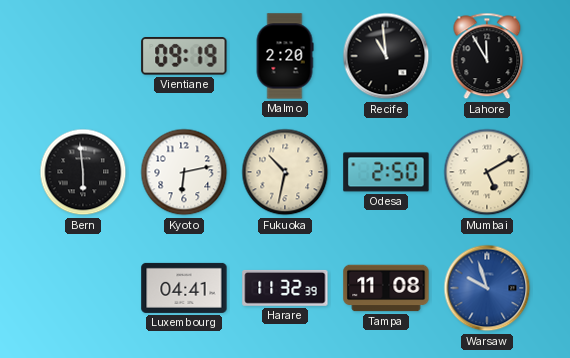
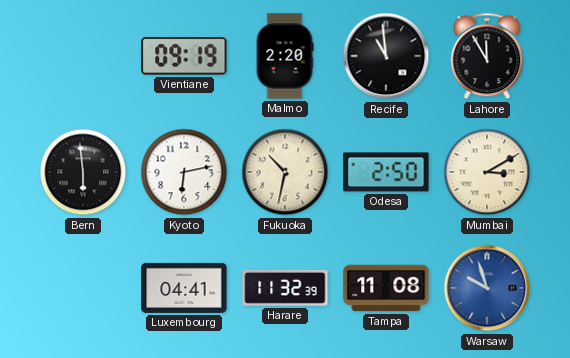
Mumbai: 5:10 -> 3:10 (487, 172)
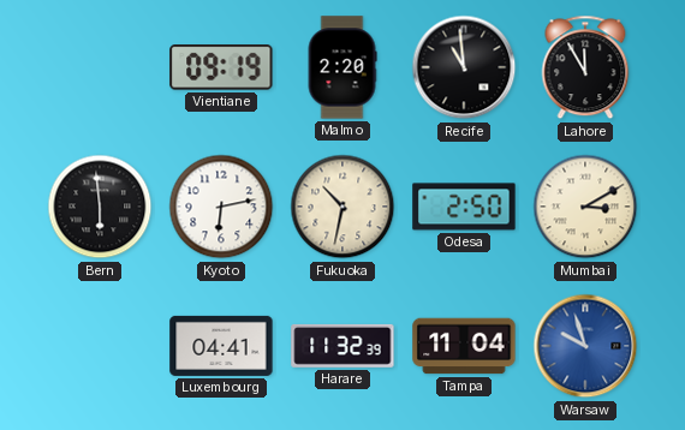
Tampa: 11:08 -> 11:04 (464, 346)
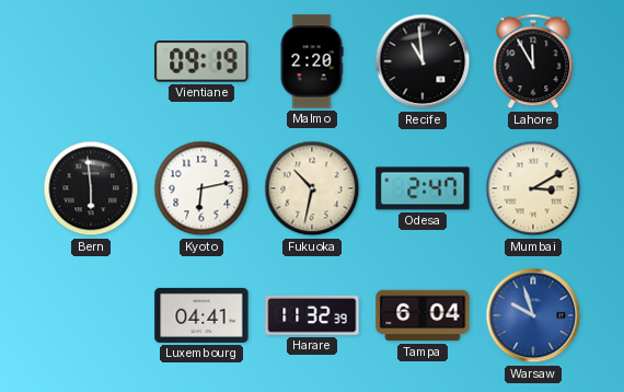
Odesa: 2:50 -> 2:47 (423, 188)
Tampa: 11:04 -> 6:04 (423, 315)
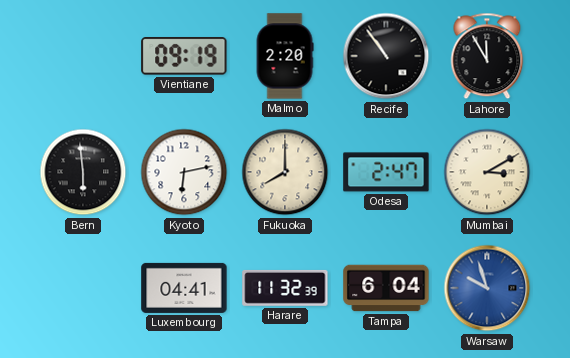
Recife: 10:59 -> 10:54 (386, 56)
Fukuoka: 10:32 -> 8:00 (285, 172)
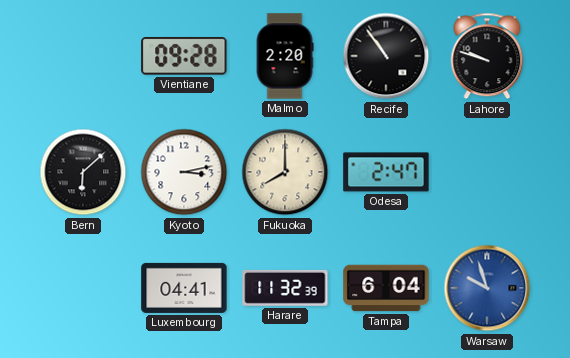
Vientiane: 09:19 -> 09:28 (184, 56)
Lahore: 11:55 -> 9:48 (487, 56)
Bern: 5:59 -> 6:08 (83, 172)
Kyoto: 6:13 -> 3:13 (184, 172)
Mumbai: 3:10 -> none (487, 172)
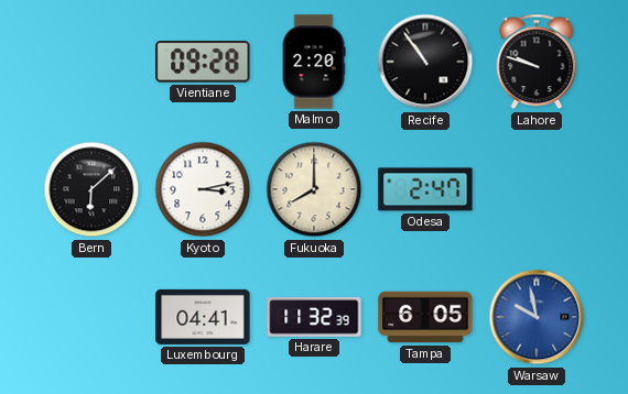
Tampa: 6:04 -> 6:05 (425, 317)
Warsaw: 9:57 -> 9:58 (537, 317)
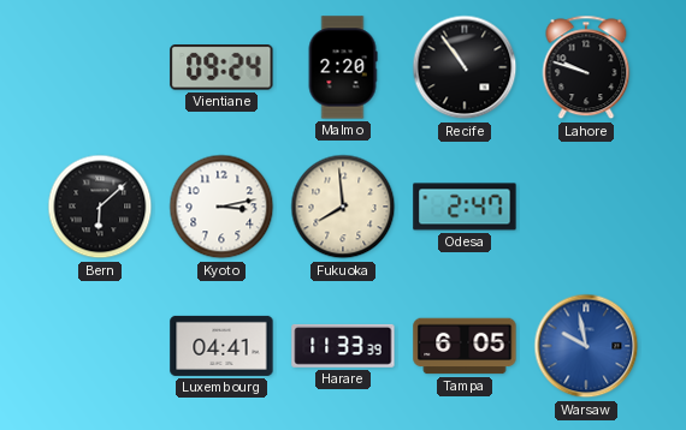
Vientiane: 09:28 -> 09:24 (221, 67)
Fukuoka: 8:00 -> 7:59 (343, 207)
Harare: 11:32 -> 11:33 (343, 346)
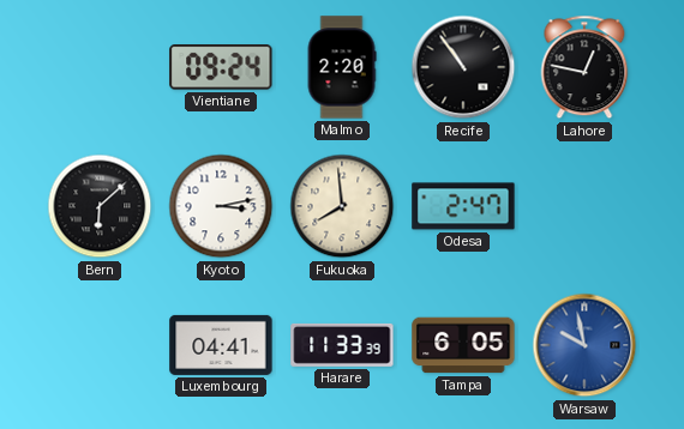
Lahore: 9:48 -> 12:47 (584, 67)
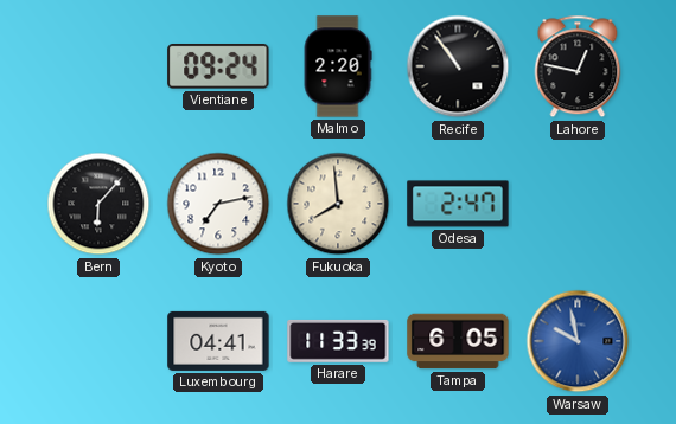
Bern: 6:08 -> 6:07 (98, 204)
Kyoto: 3:13 -> 7:13 (218, 204)
